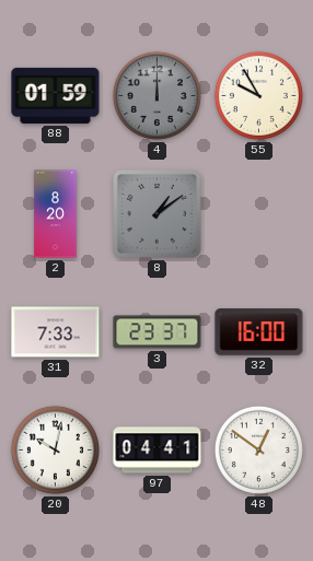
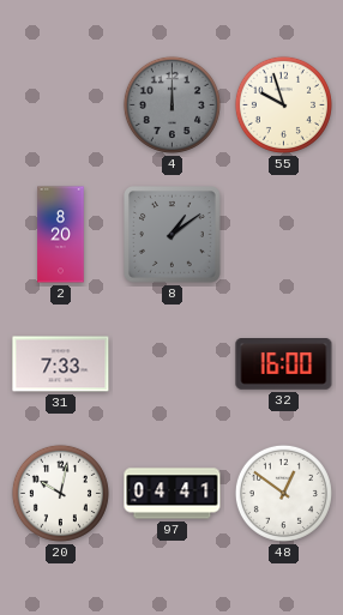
88: 01:59 -> none (56, 95)
55: 9:55 -> 9:57 (283, 104)
3: 23:37 -> none (158, 332)
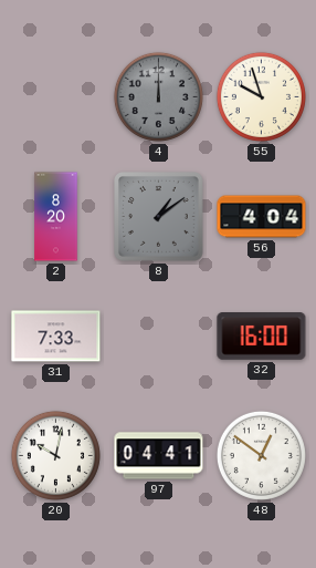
56: none -> 4:04 (262, 217)
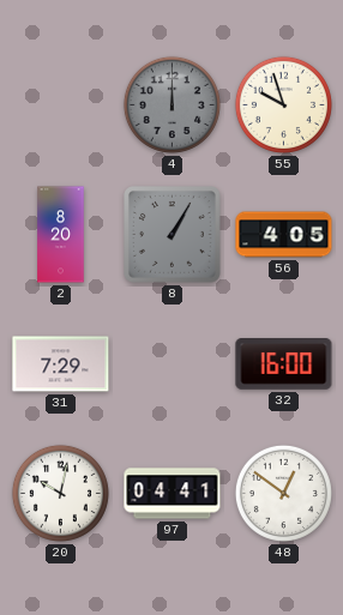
8: 1:09 -> 1:05 (173, 235)
56: 4:04 -> 4:05 (284, 235)
31: 7:33 -> 7:29 (61, 364)
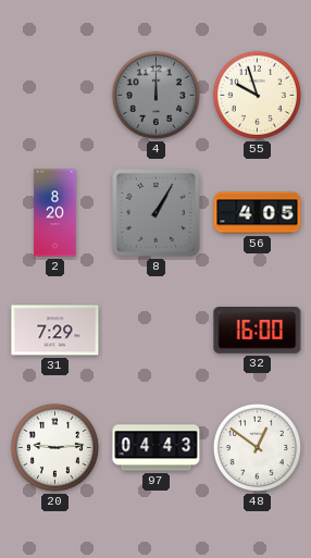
20: 10:02 -> 9:14 (54, 447)
97: 04:41 -> 04:43 (157, 448)
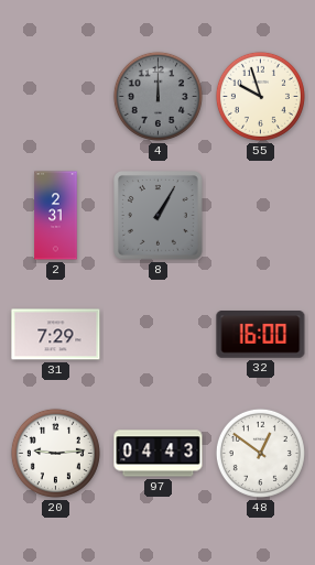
2: 8:20 -> 2:31 (56, 216)
56: 4:05 -> none (258, 213)
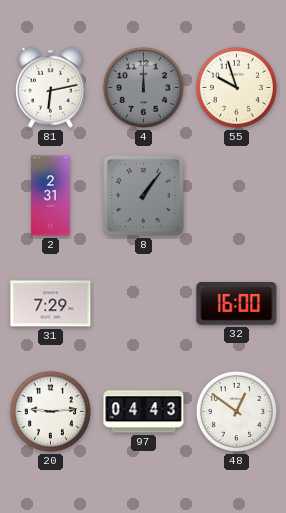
81: none -> 6:13 (50, 87)
8: 1:05 -> 1:06 (144, 196)
